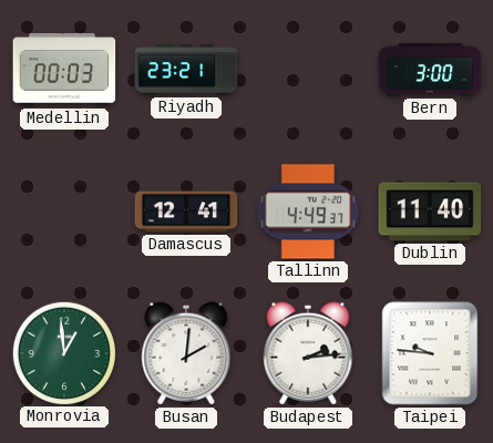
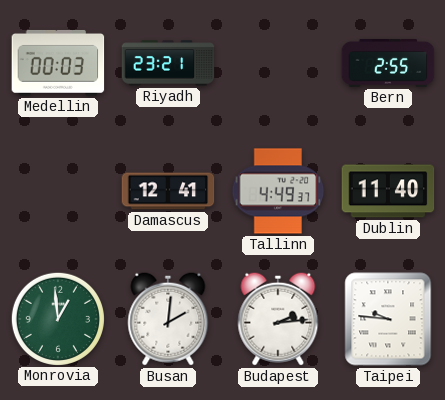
Bern: 3:00 -> 2:55 (388, 63)
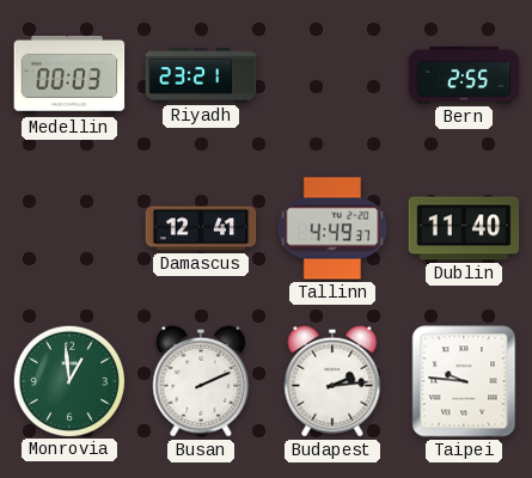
Busan: 2:01 -> 2:11 (201, 381)
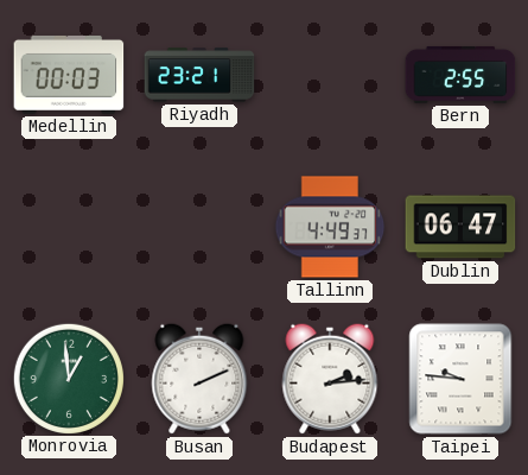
Damascus: 12:41 -> none (201, 228)
Dublin: 11:40 -> 06:47 (460, 227)
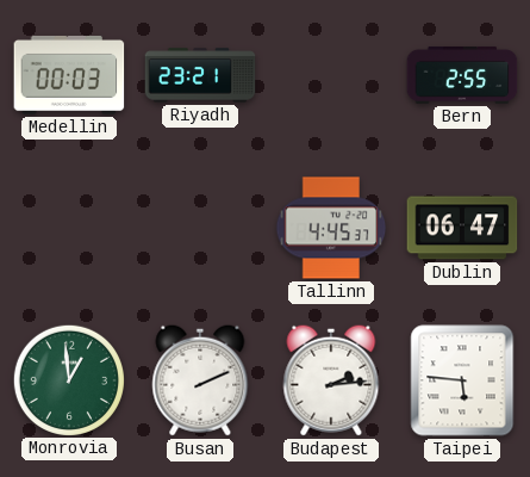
Tallinn: 4:49 -> 4:45 (331, 228)
Taipei: 9:46 -> 5:46 (462, 380)
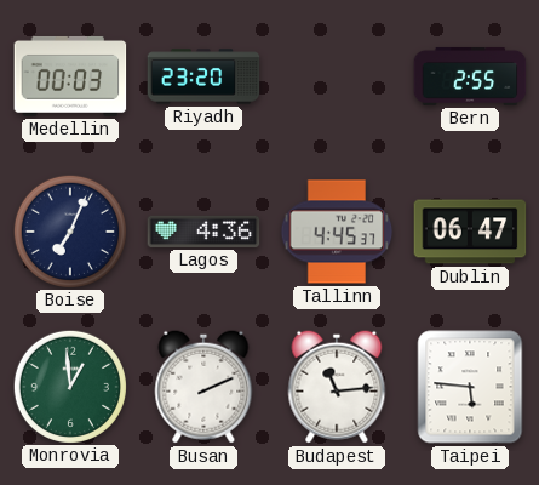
Riyadh: 23:21 -> 23:20 (203, 76)
Boise: none -> 7:04 (69, 230)
Lagos: none -> 4:36 (203, 232)
Budapest: 2:14 -> 11:14 (337, 387)
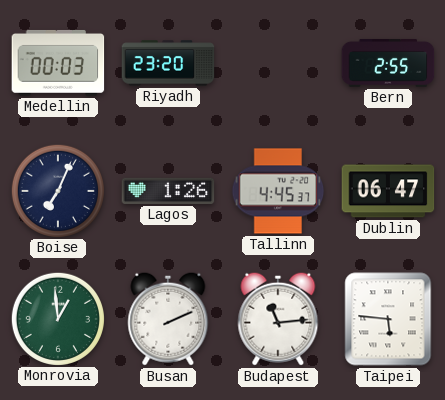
Lagos: 4:36 -> 1:26 (168, 191)
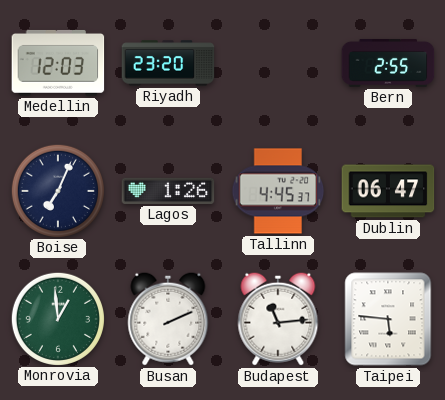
Medellin: 00:03 -> 12:03 (58, 63)
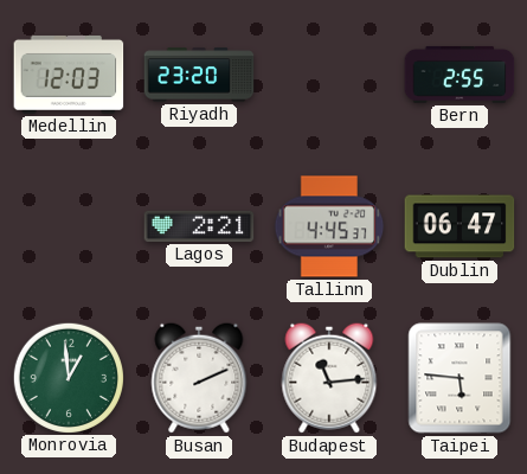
Boise: 7:04 -> none (57, 190)
Lagos: 1:26 -> 2:21 (199, 226)
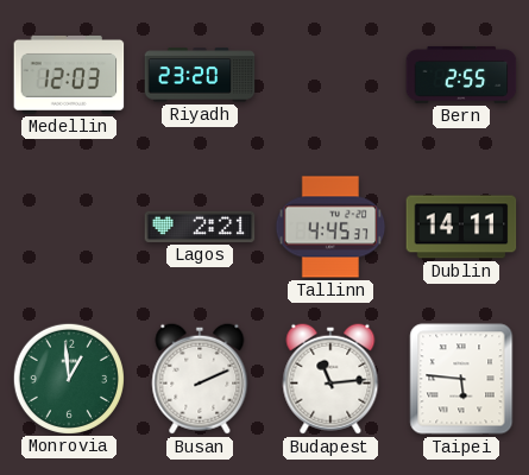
Dublin: 06:47 -> 14:11 (461, 227)
